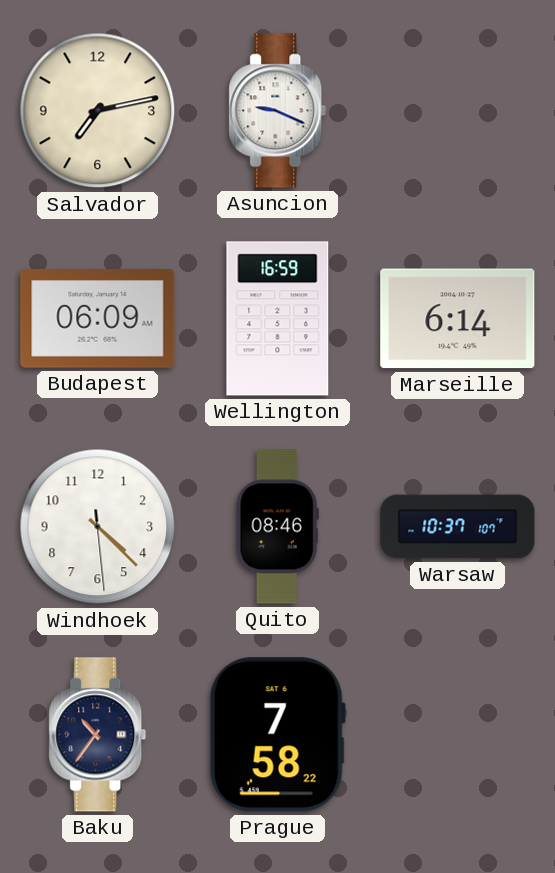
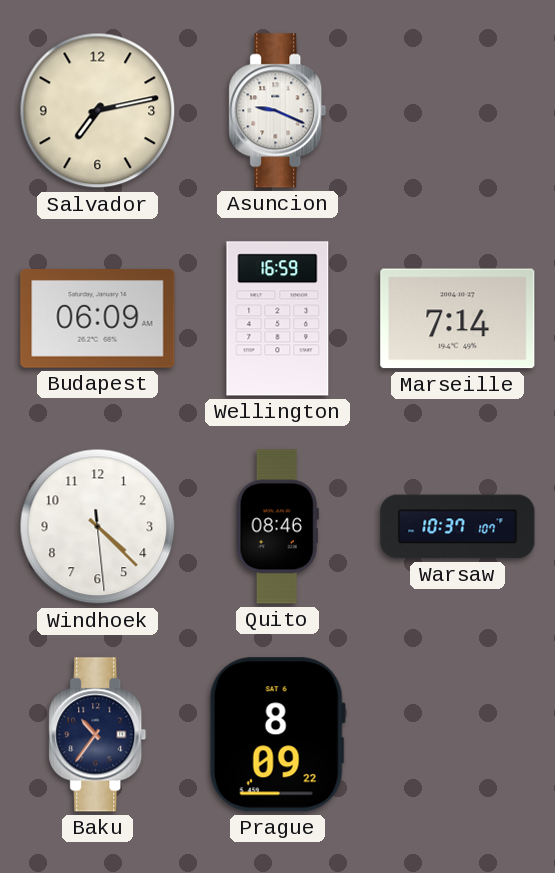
Marseille: 6:14 -> 7:14 (458, 319)
Prague: 7:58 -> 8:09 (277, 735)
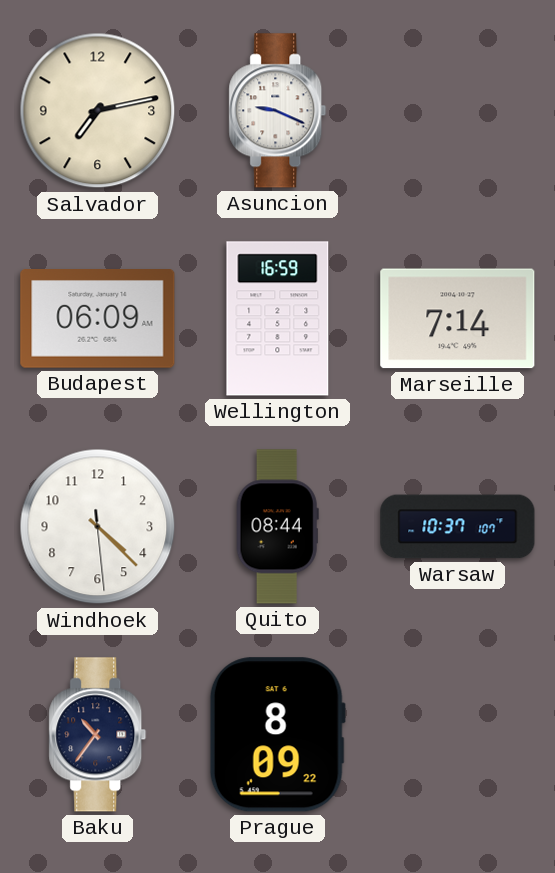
Quito: 08:46 -> 08:44 (277, 527)
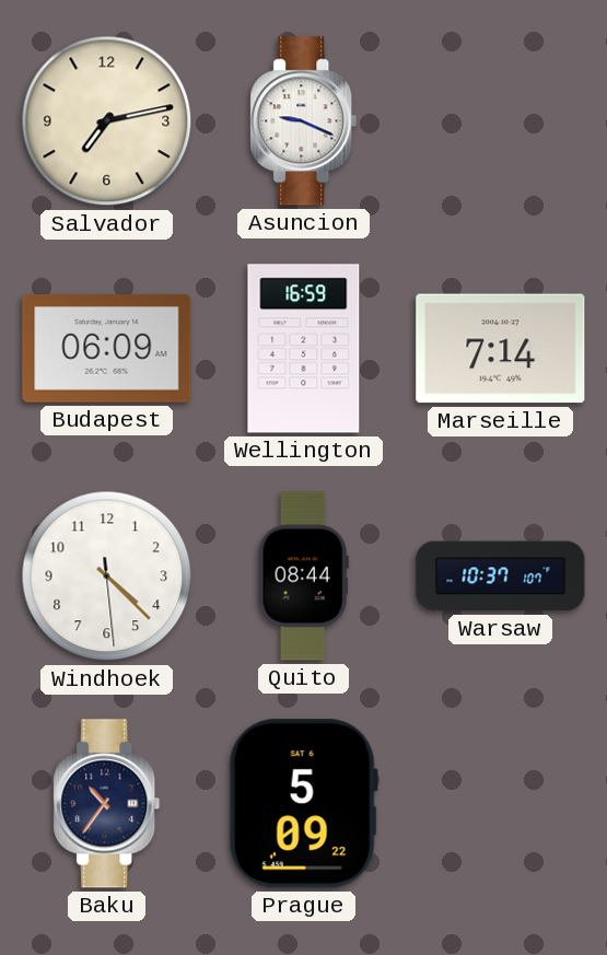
Prague: 8:09 -> 5:09 (303, 804)
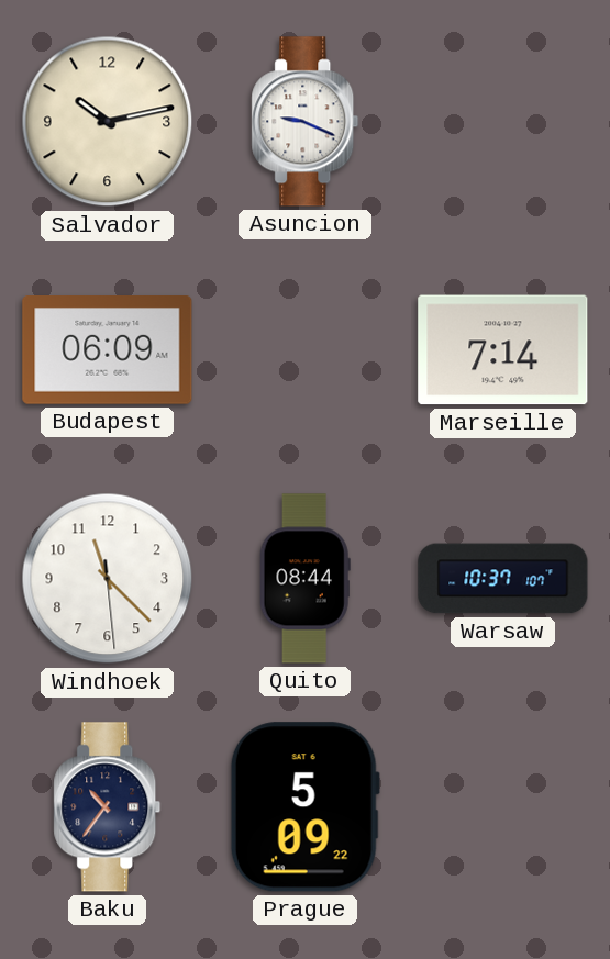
Salvador: 7:13 -> 10:13 (108, 122)
Wellington: 16:59 -> none (304, 349)
Windhoek: 4:22 -> 11:22 (108, 579)
